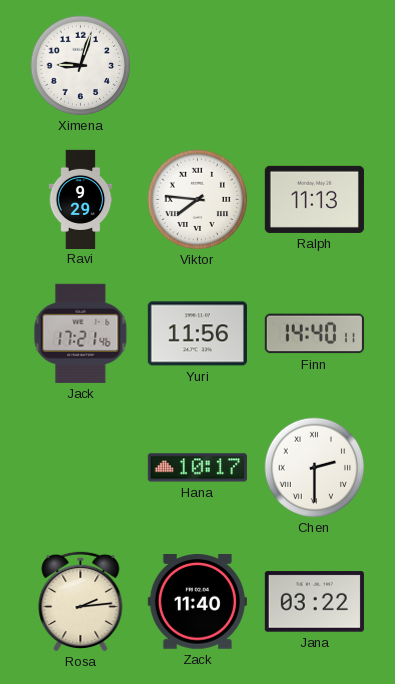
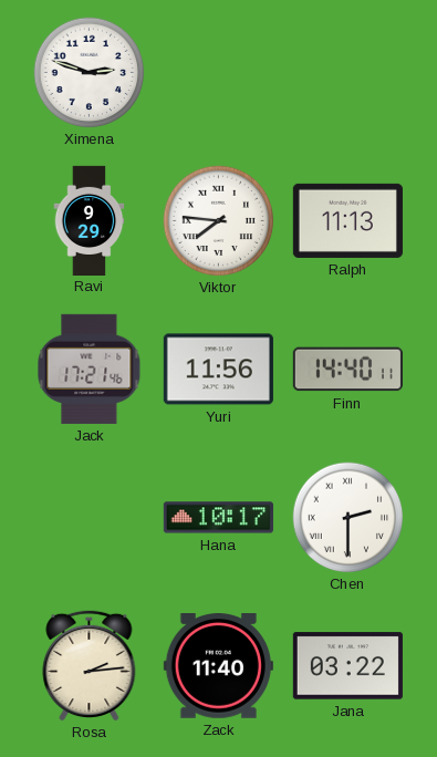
Ximena: 9:03 -> 2:48 (90, 73)
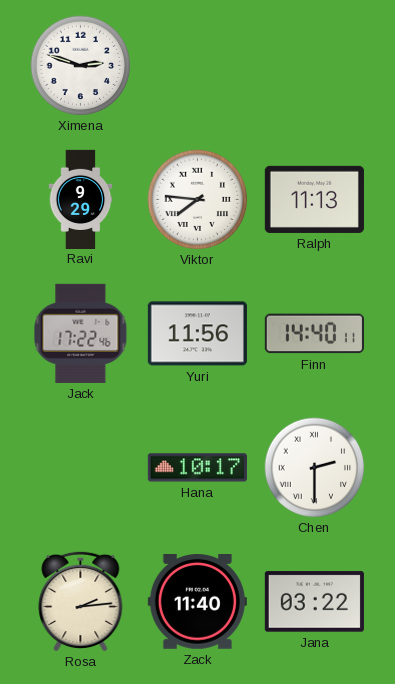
Jack: 17:21 -> 17:22 (81, 333)
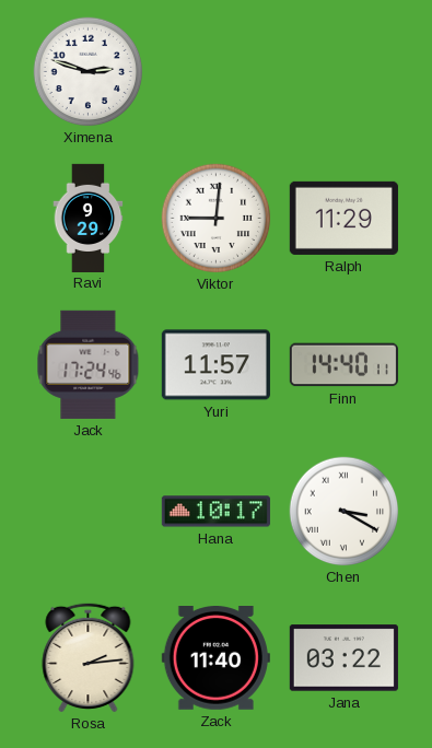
Viktor: 7:46 -> 9:01 (217, 219)
Ralph: 11:13 -> 11:29 (343, 218)
Jack: 17:22 -> 17:24 (89, 364)
Yuri: 11:56 -> 11:57 (215, 365)
Chen: 2:30 -> 3:20 (345, 512)
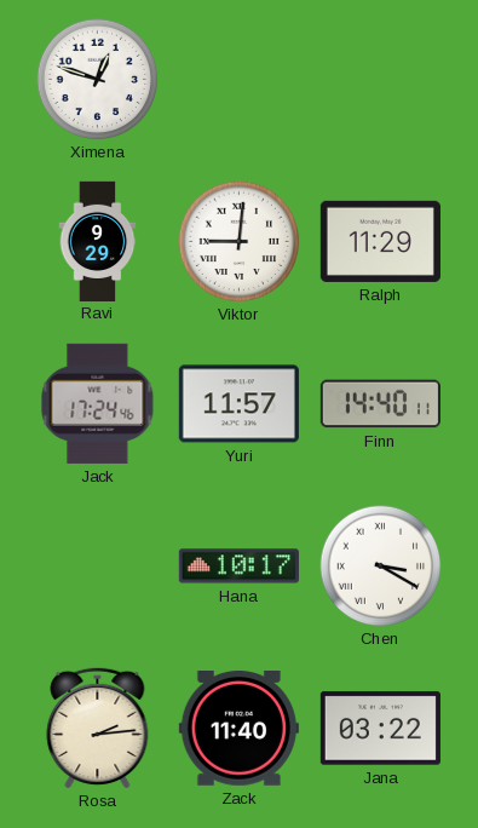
Ximena: 2:48 -> 12:48 (98, 80)
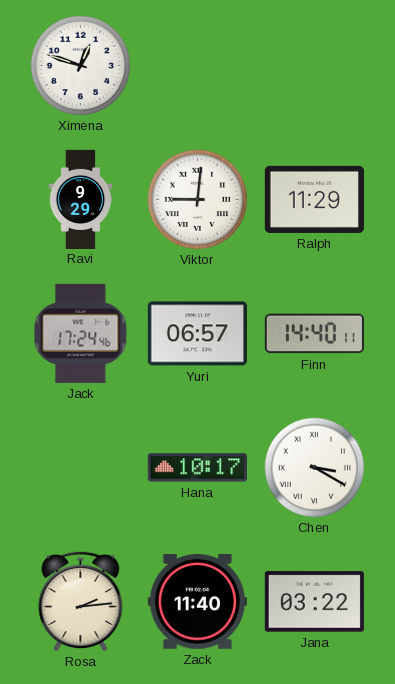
Yuri: 11:57 -> 06:57 (197, 334)
